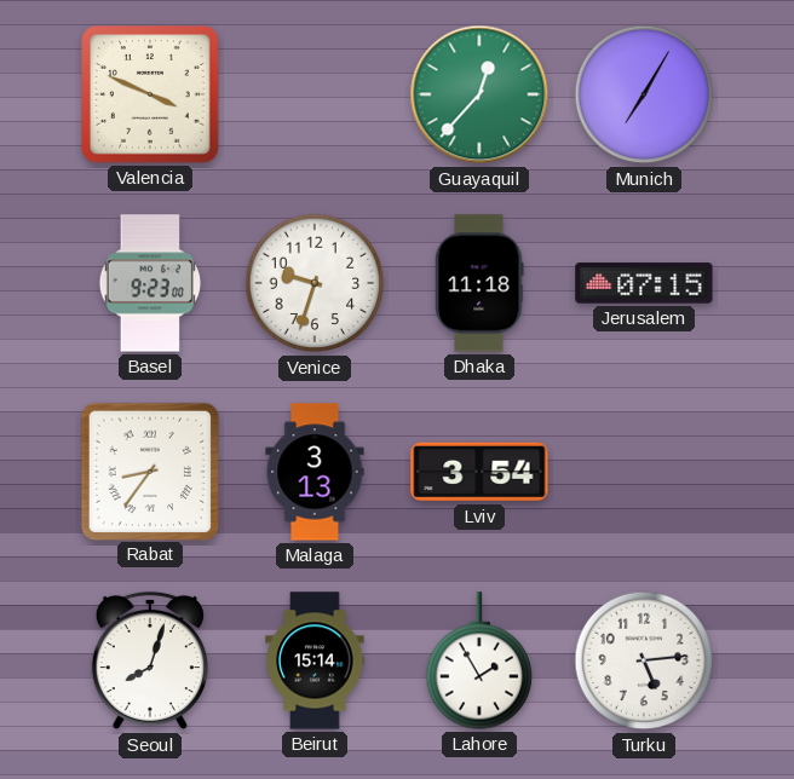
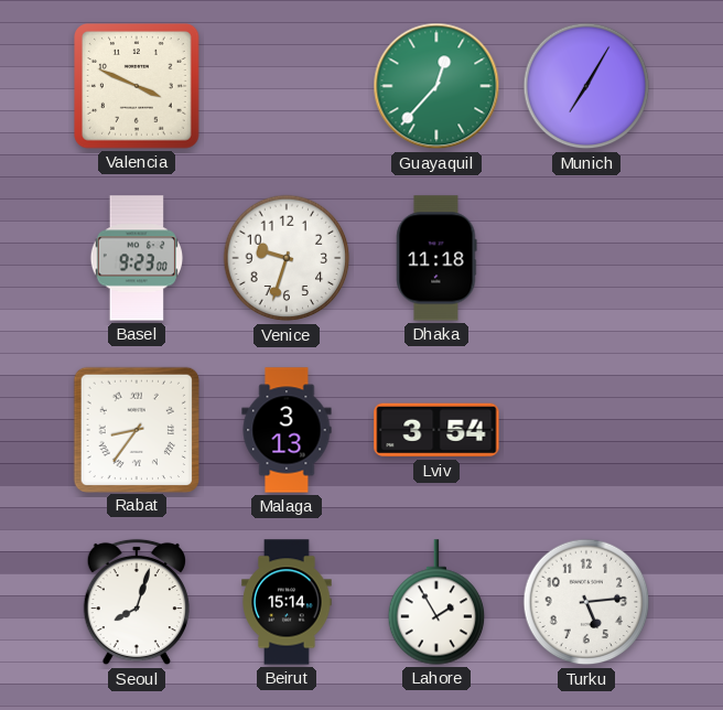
Jerusalem: 07:15 -> none (644, 283)
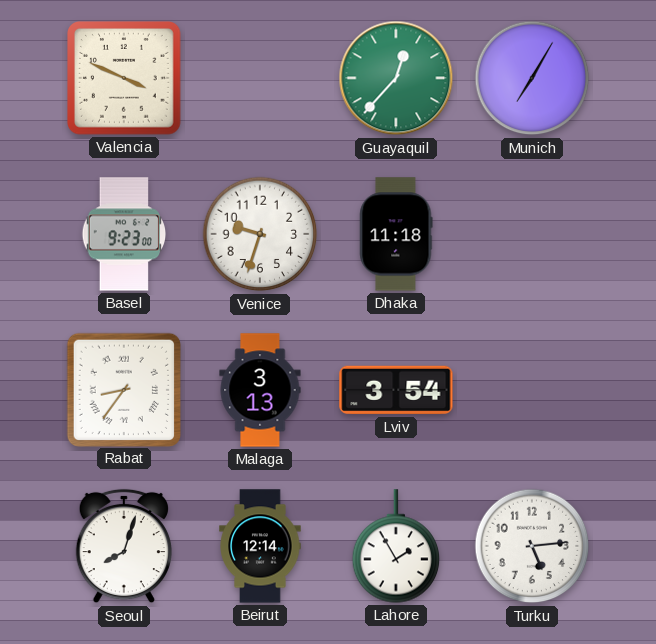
Beirut: 15:14 -> 12:14 (260, 546)
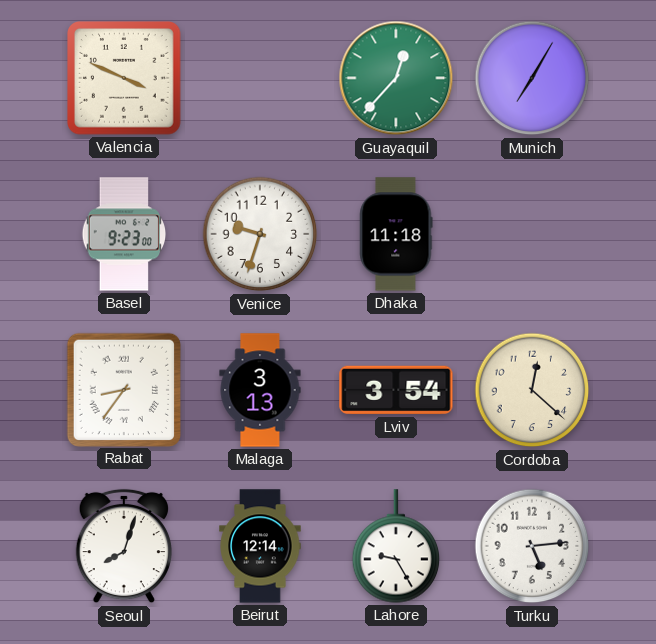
Cordoba: none -> 12:22 (532, 390)
Lahore: 1:55 -> 9:25 (396, 546)
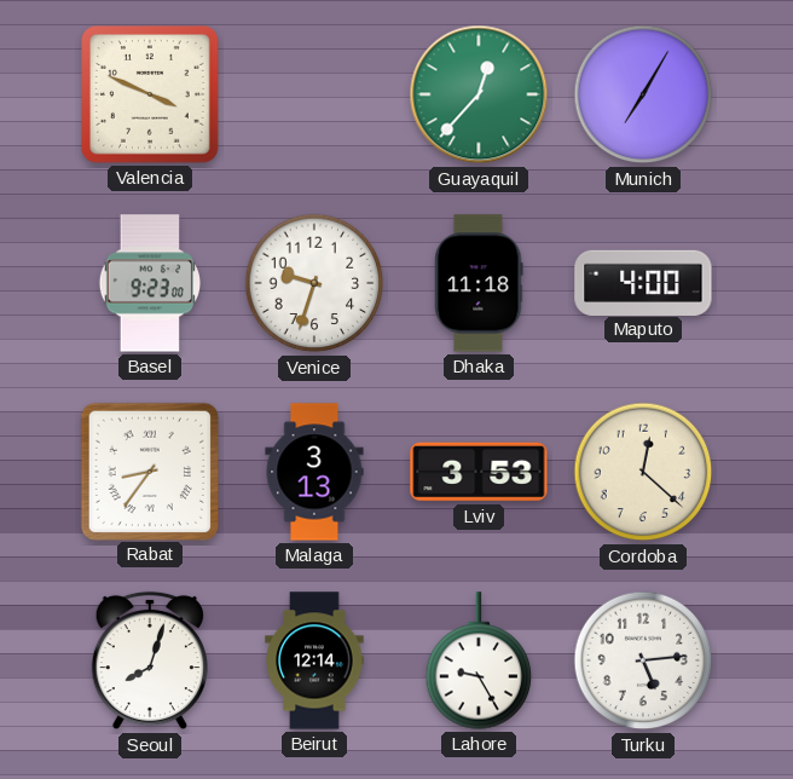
Maputo: none -> 4:00 (643, 282)
Lviv: 3:54 -> 3:53 (479, 472)
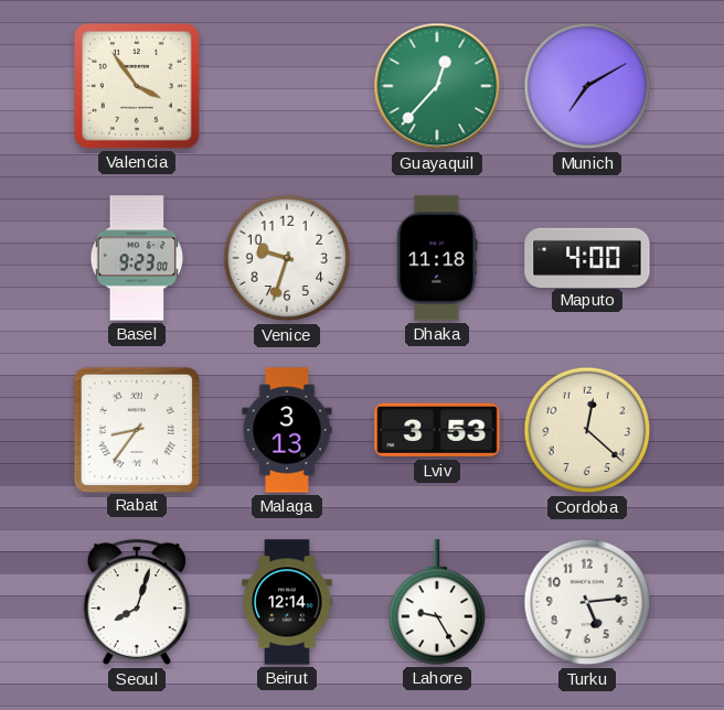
Valencia: 3:49 -> 3:54 (137, 86)
Munich: 7:05 -> 7:10 (587, 86)
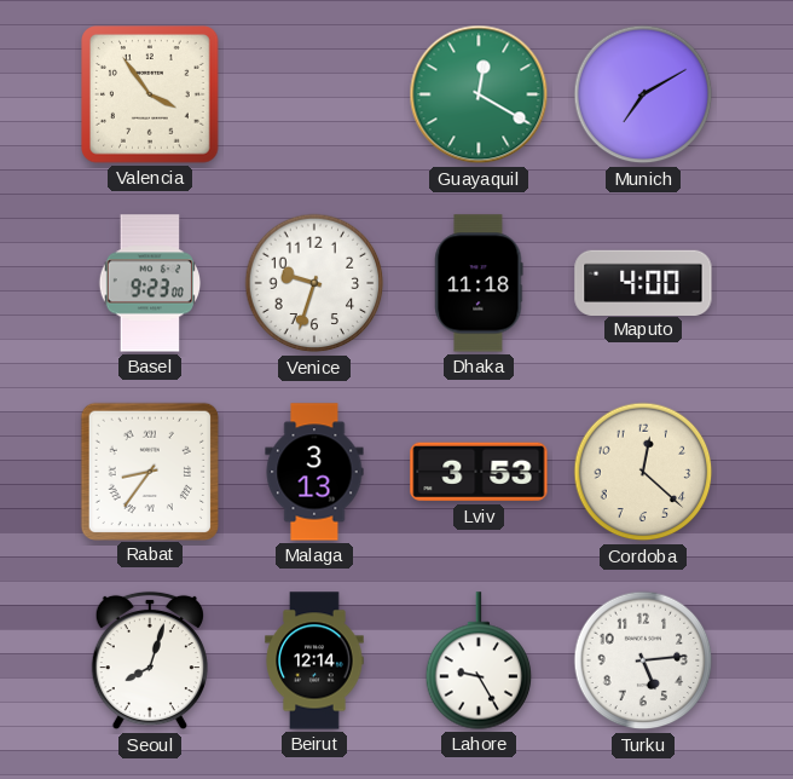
Guayaquil: 12:37 -> 12:20 (479, 94)
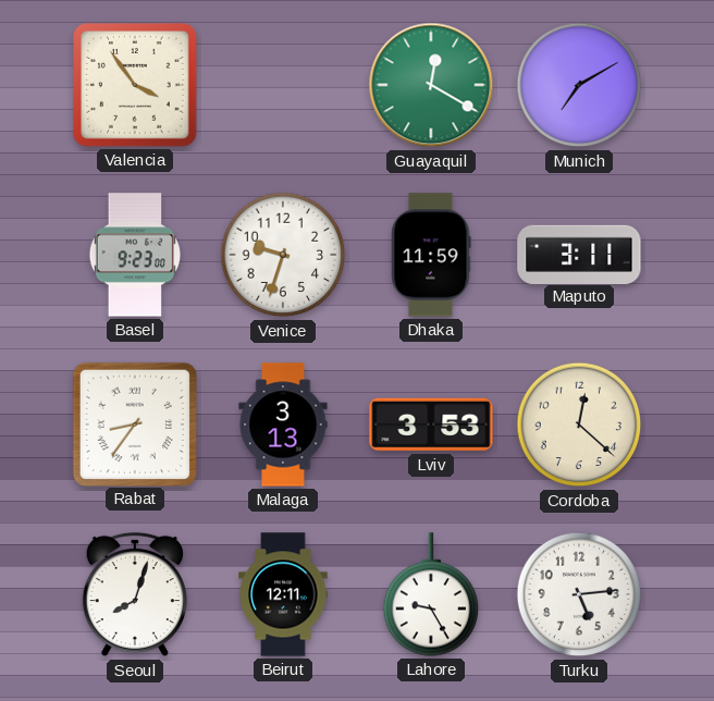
Dhaka: 11:18 -> 11:59 (431, 255)
Maputo: 4:00 -> 3:11 (579, 254)
Beirut: 12:14 -> 12:11 (283, 594)
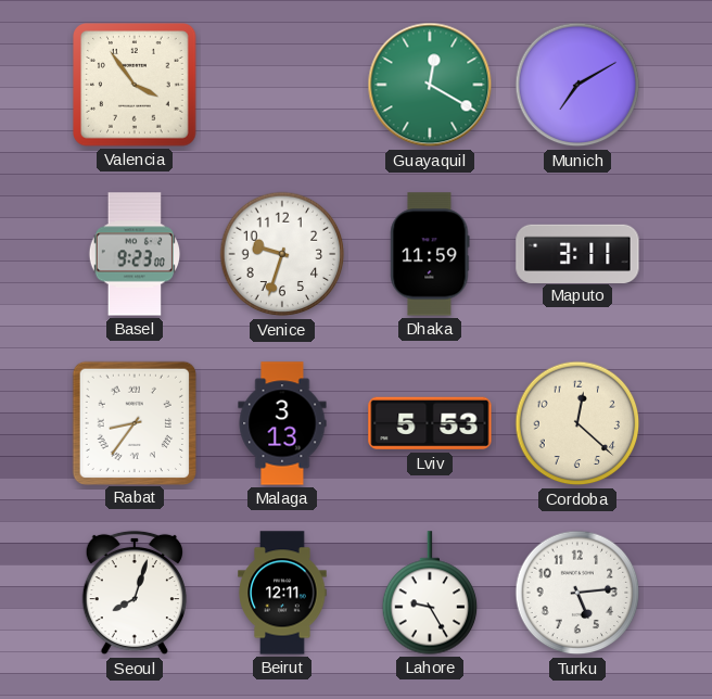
Lviv: 3:53 -> 5:53 (430, 423)
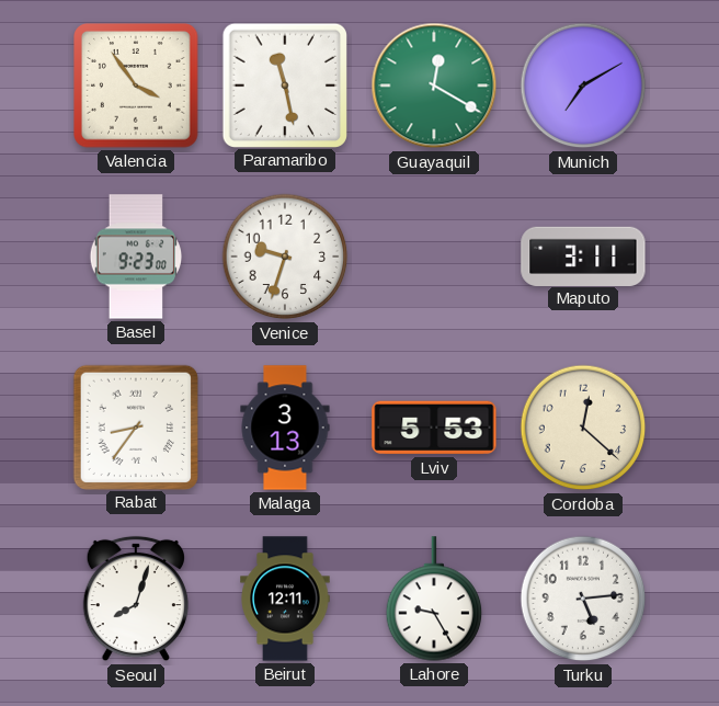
Paramaribo: none -> 11:28 (284, 84)
Dhaka: 11:59 -> none (430, 254)
